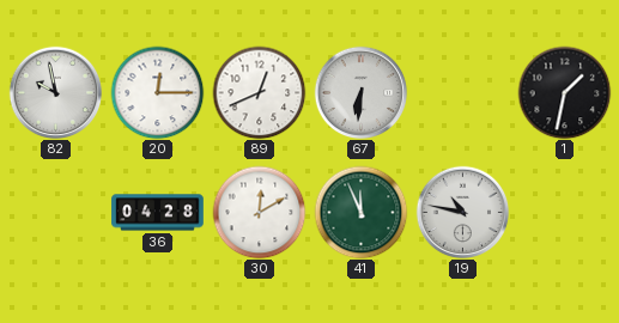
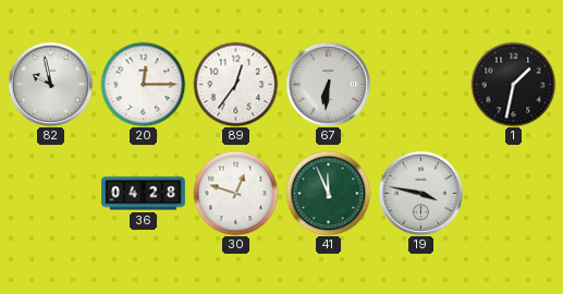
89: 12:41 -> 12:36 (235, 84)
30: 12:10 -> 12:48 (235, 193)
19: 10:47 -> 3:47 (420, 193)
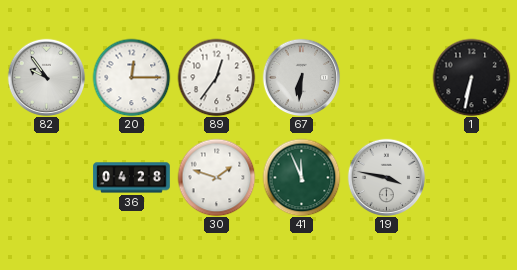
82: 9:58 -> 9:54 (46, 77)
1: 1:32 -> 6:32 (471, 77)
30: 12:48 -> 1:48 (216, 177)
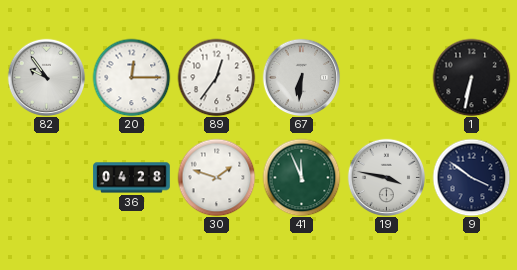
9: none -> 3:51 (471, 177)
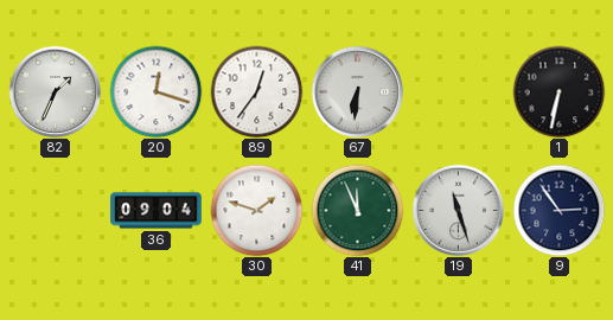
82: 9:54 -> 1:34 (55, 91)
20: 12:15 -> 12:18 (155, 91)
36: 04:28 -> 09:04 (157, 211)
19: 3:47 -> 11:27 (458, 210)
9: 3:51 -> 2:54 (558, 210)
